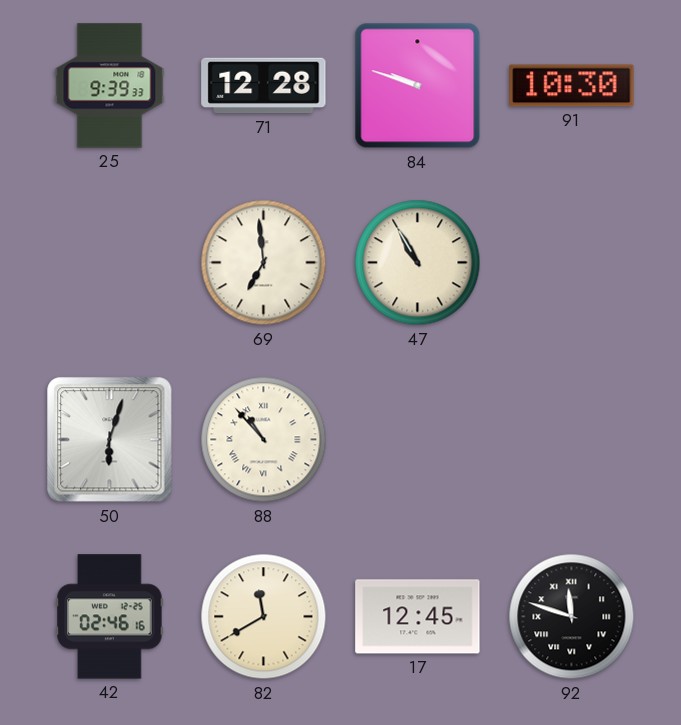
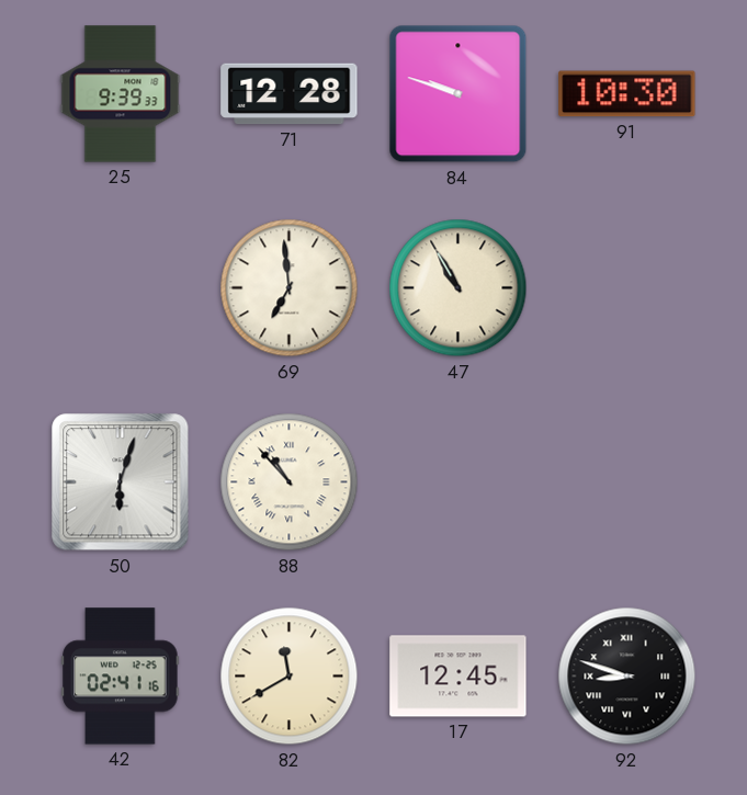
42: 02:46 -> 02:41 (121, 677)
92: 11:48 -> 8:48 (627, 677)
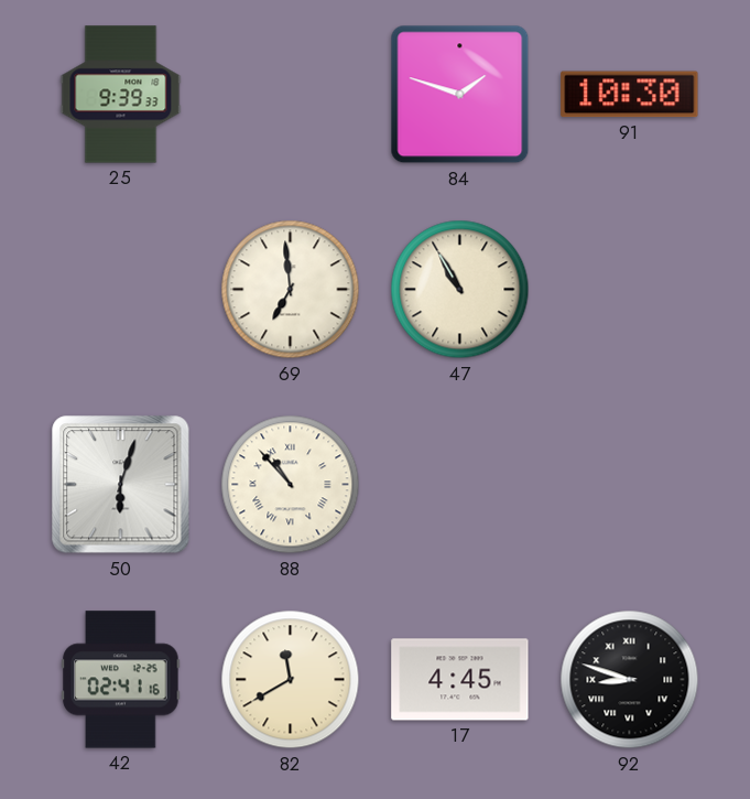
71: 12:28 -> none (290, 94)
84: 9:48 -> 1:48 (460, 95)
17: 12:45 -> 4:45 (460, 680)
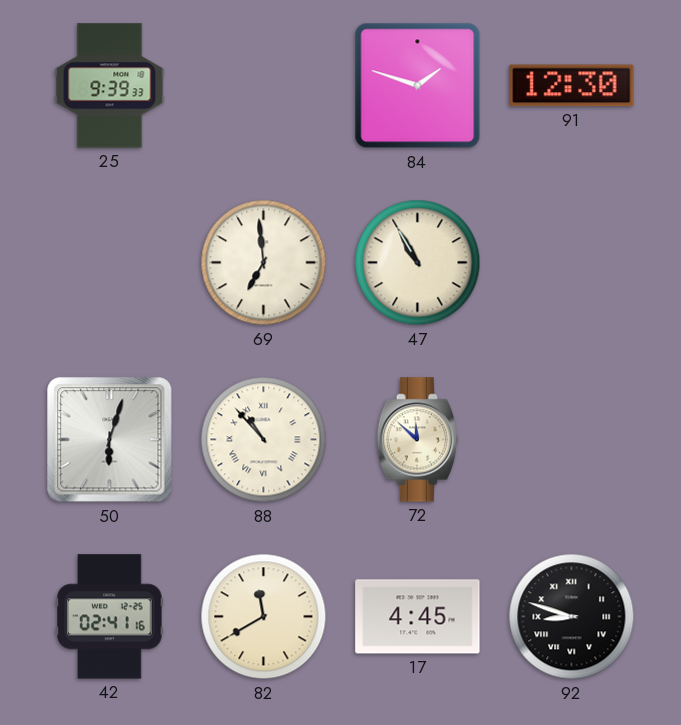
91: 10:30 -> 12:30 (572, 86)
72: none -> 11:52 (418, 440)
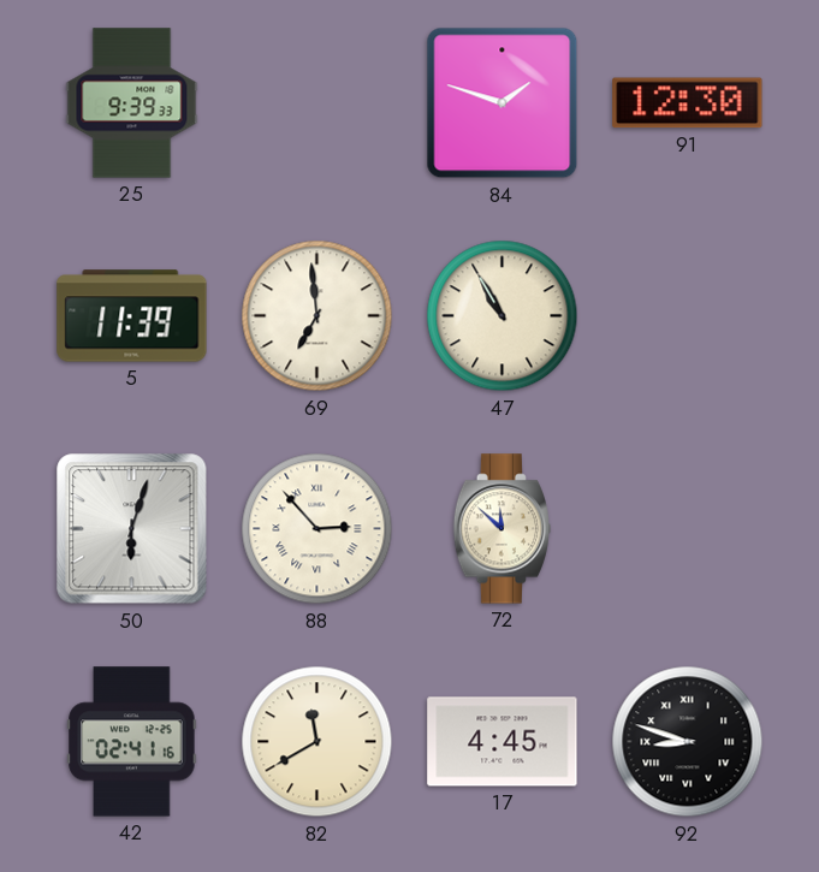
5: none -> 11:39 (132, 316)
88: 10:53 -> 2:53 (317, 529)
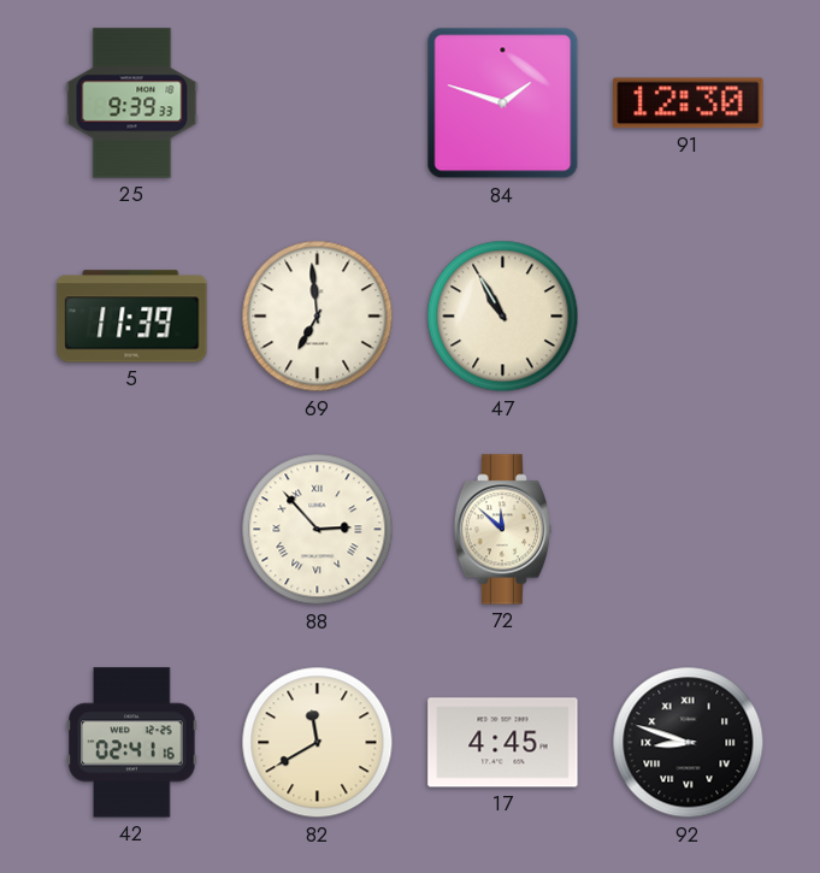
50: 6:03 -> none (132, 529)
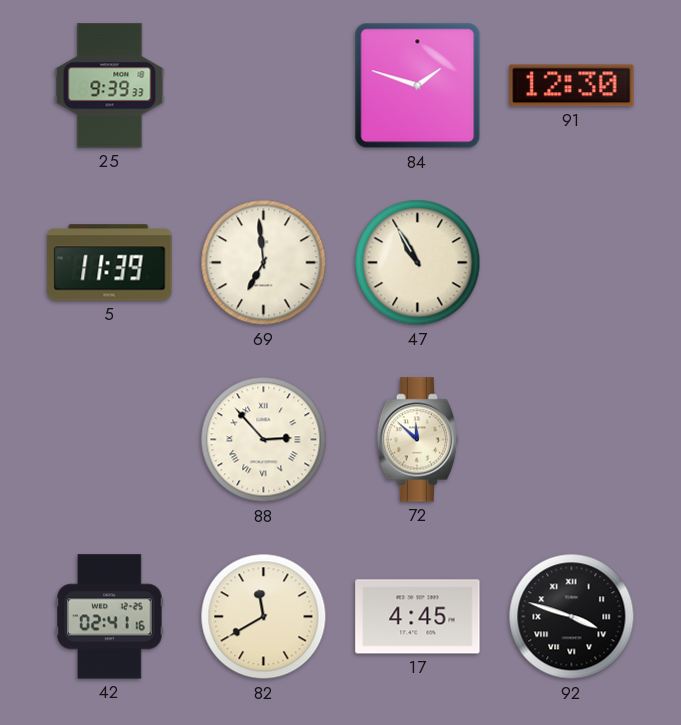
92: 8:48 -> 3:48 (572, 617)
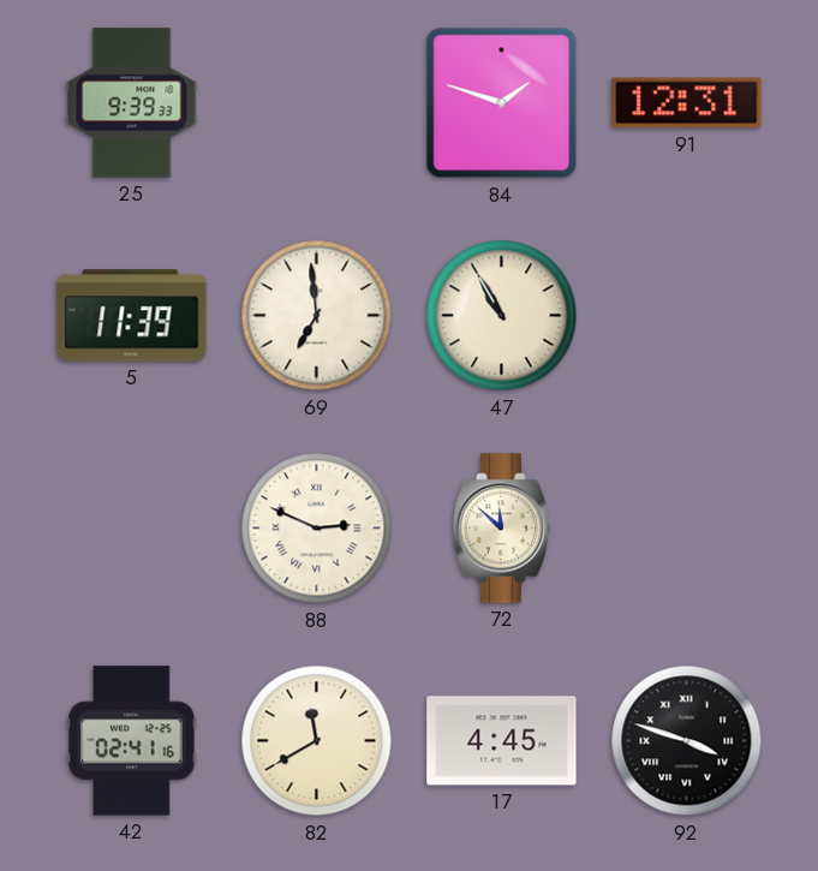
91: 12:30 -> 12:31 (687, 103)
88: 2:53 -> 2:49 (317, 529)
